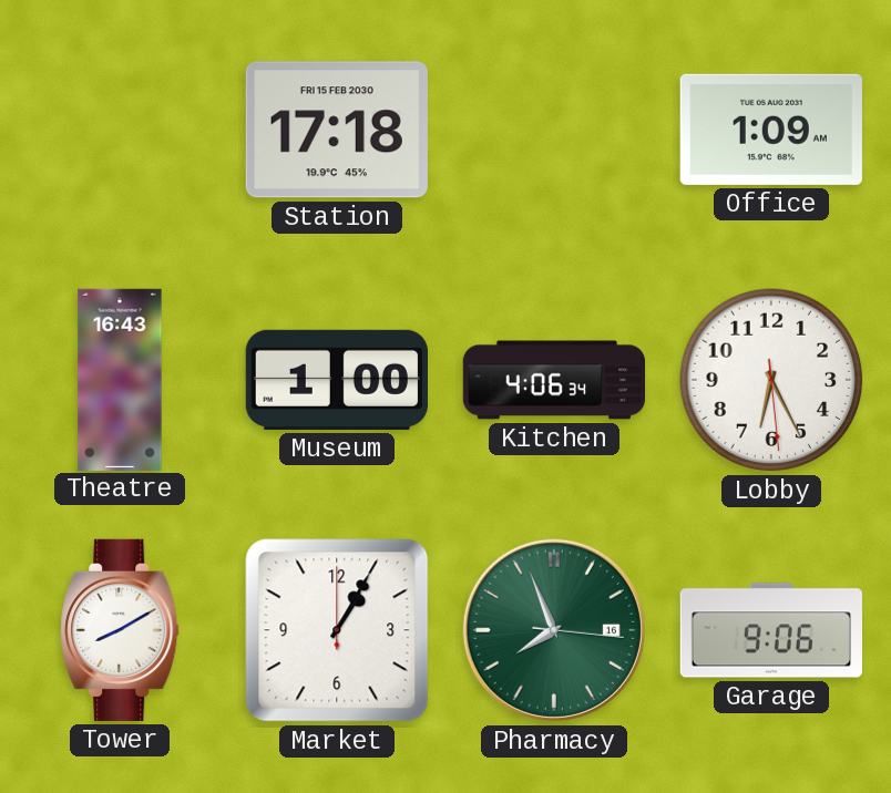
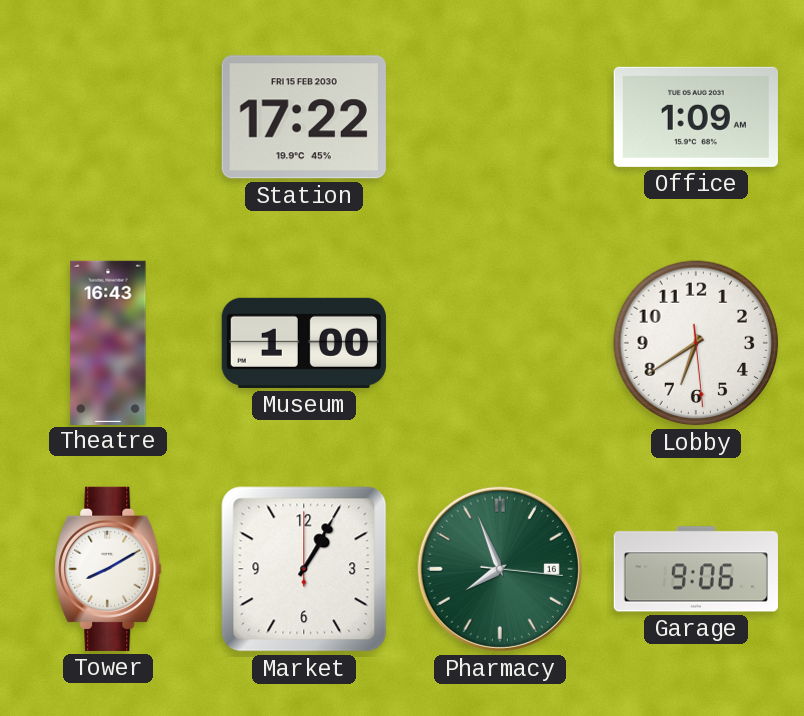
Station: 17:18 -> 17:22 (304, 117)
Kitchen: 4:06 -> none (554, 380)
Lobby: 6:25 -> 6:39 (696, 343)
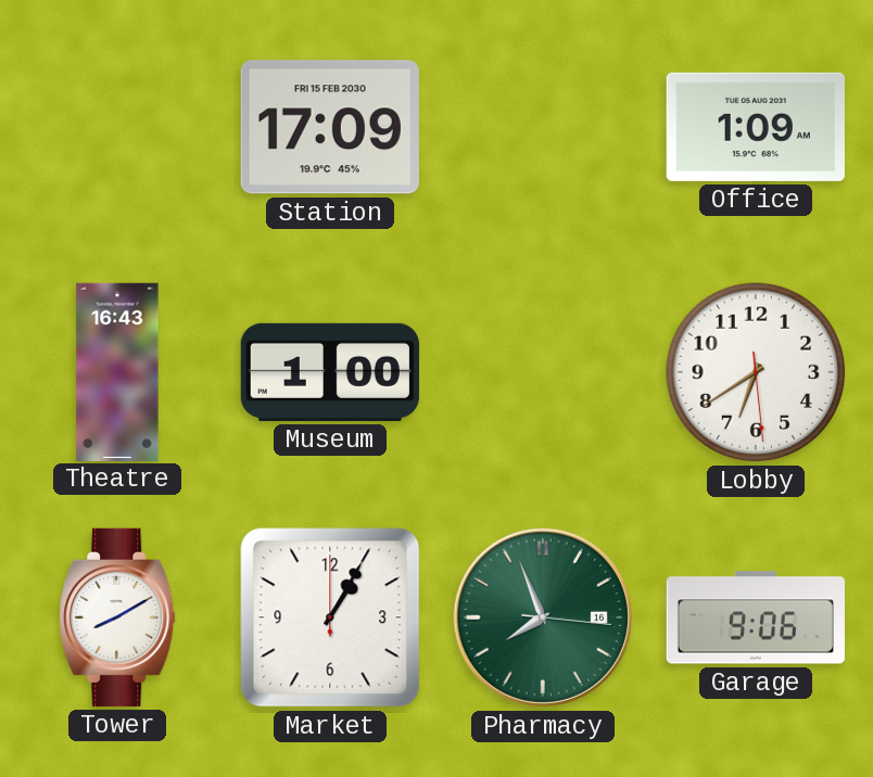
Station: 17:22 -> 17:09 (330, 127)
